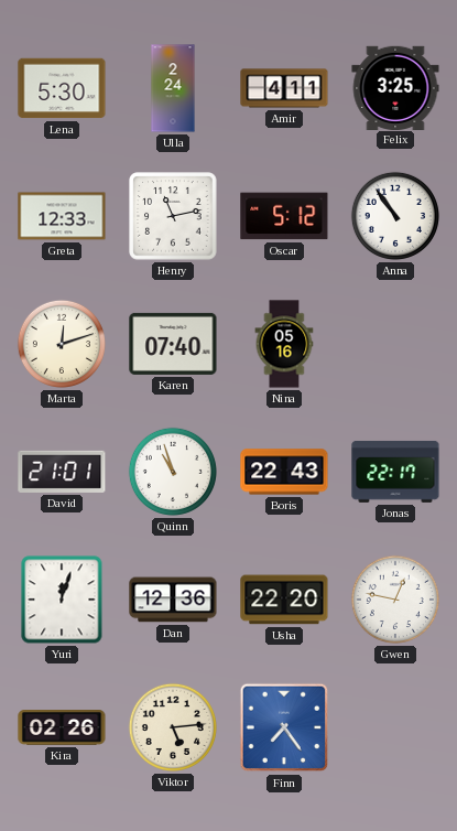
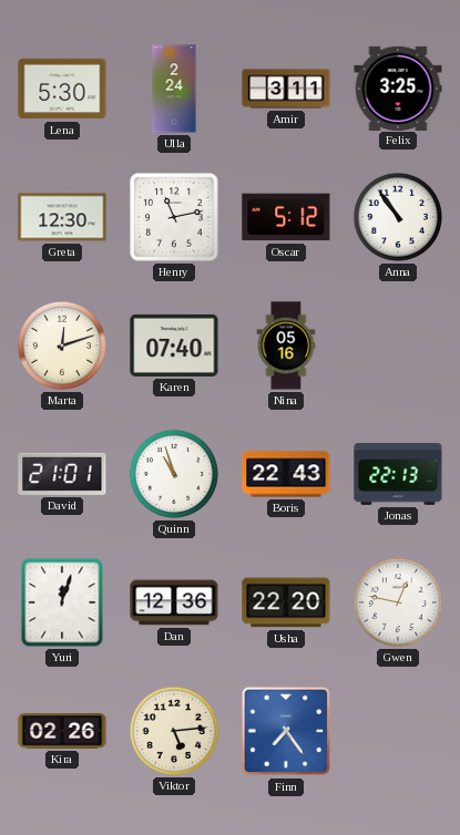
Amir: 4:11 -> 3:11 (286, 89)
Greta: 12:33 -> 12:30 (62, 217)
Jonas: 22:17 -> 22:13 (398, 474)
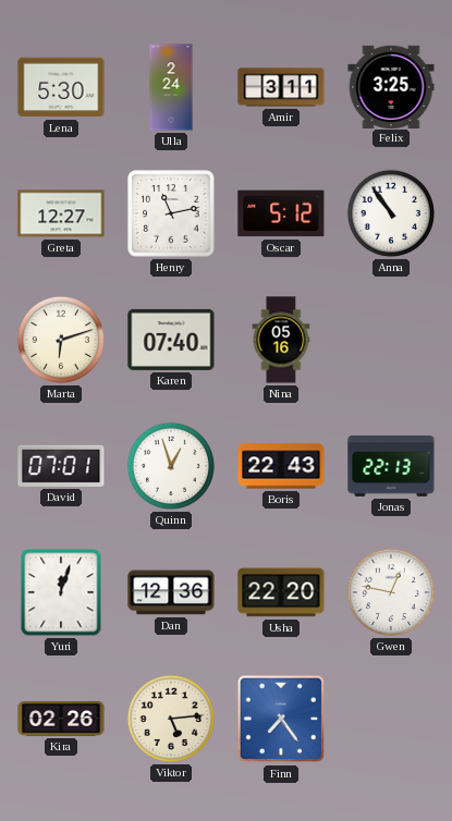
Greta: 12:30 -> 12:27 (61, 213)
Marta: 12:12 -> 6:12 (61, 340)
David: 21:01 -> 07:01 (61, 466)
Quinn: 10:57 -> 12:57 (171, 466)
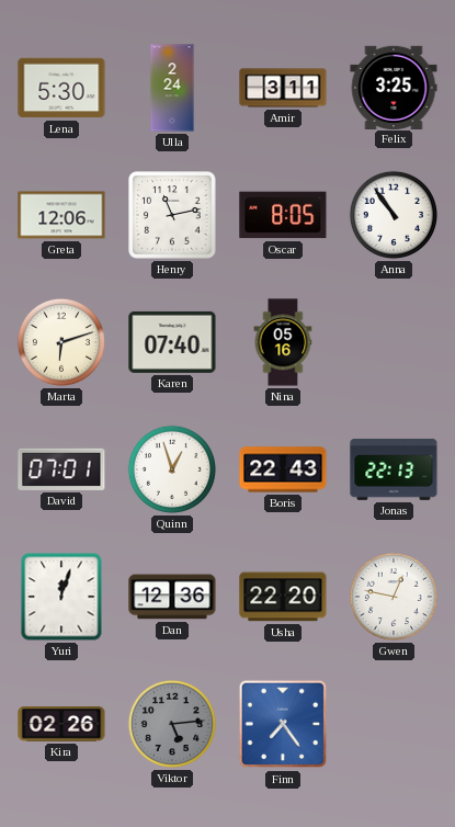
Greta: 12:27 -> 12:06 (61, 215)
Oscar: 5:12 -> 8:05 (283, 215)
Viktor dial: cream -> grey (172, 724)
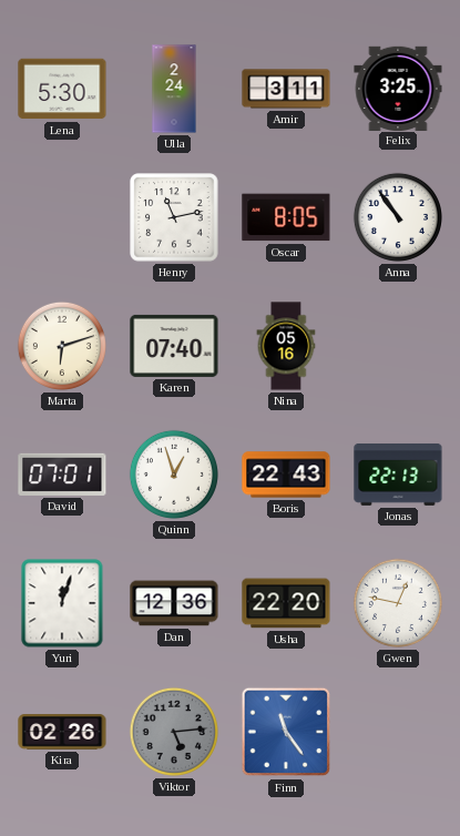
Greta: 12:06 -> none (61, 215)
Finn: 7:24 -> 11:24 (286, 732)
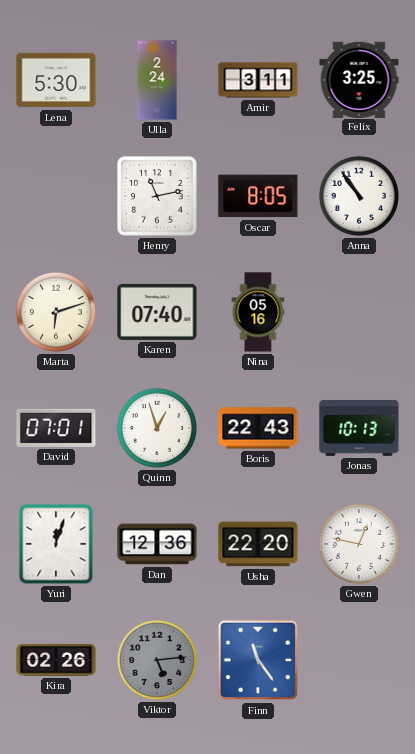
Jonas: 22:13 -> 10:13 (359, 428)
